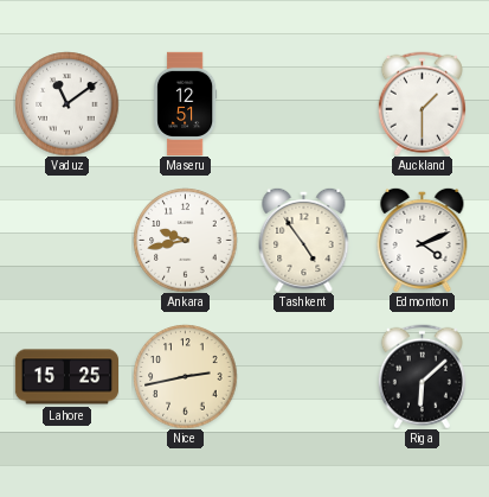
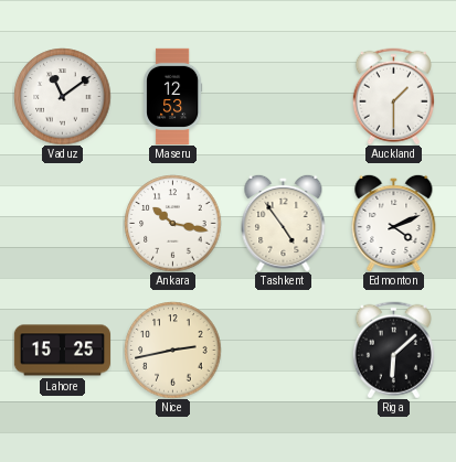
Maseru: 12:51 -> 12:53 (173, 96)
Ankara: 9:43 -> 10:17 (172, 223)
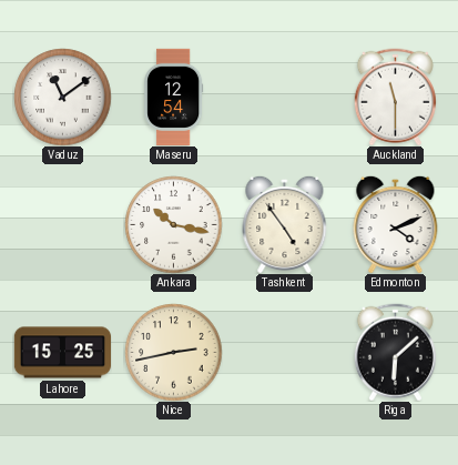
Maseru: 12:53 -> 12:54 (174, 97)
Auckland: 1:30 -> 11:30 (395, 97)
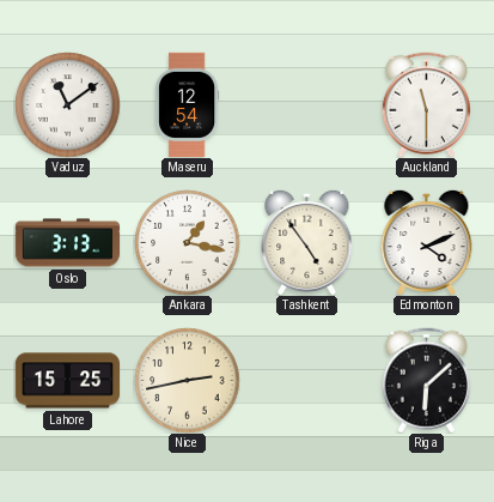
Oslo: none -> 3:13 (67, 243)
Ankara: 10:17 -> 1:17 (187, 242)
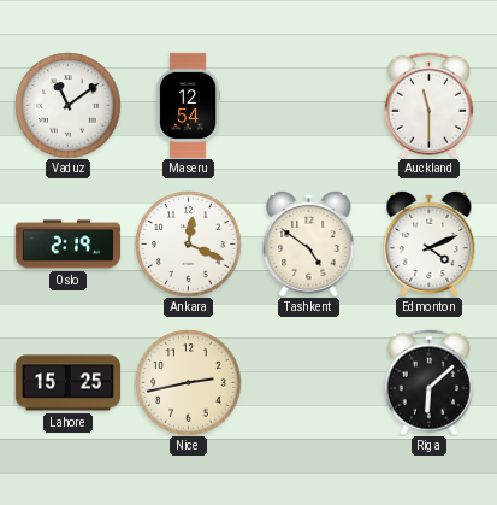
Oslo: 3:13 -> 2:19 (67, 245)
Ankara: 1:17 -> 12:19 (188, 243)
Tashkent: 4:54 -> 4:51 (309, 243)
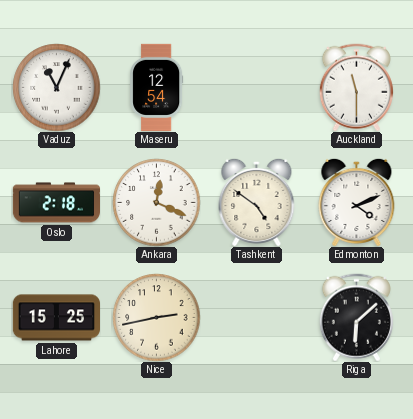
Vaduz: 11:09 -> 11:04 (56, 87)
Oslo: 2:19 -> 2:18 (56, 203)
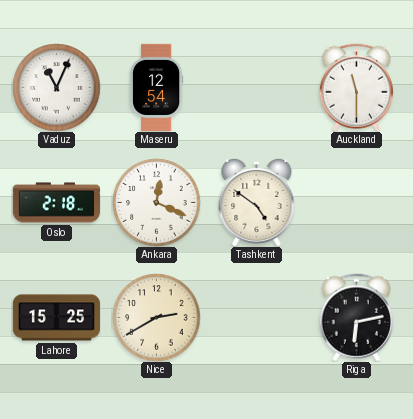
Edmonton: 4:11 -> none (357, 202)
Nice: 2:43 -> 2:40 (156, 317)
Riga: 6:08 -> 6:13 (356, 317)
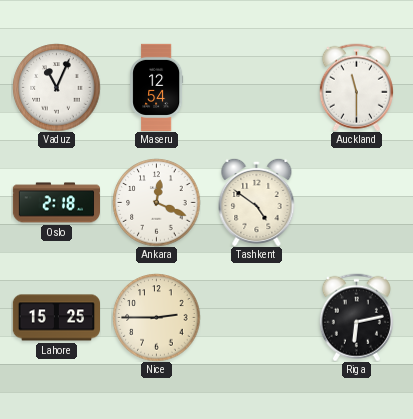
Nice: 2:40 -> 2:45 (156, 317)
